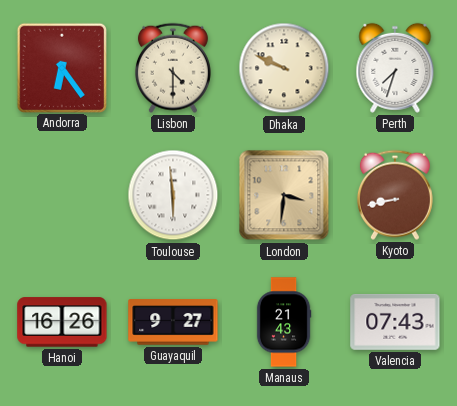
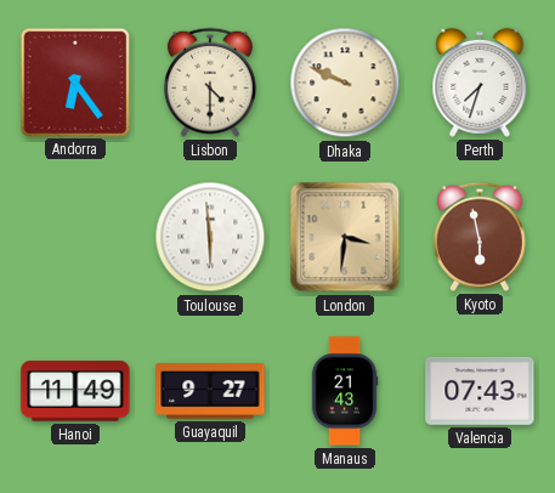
Kyoto: 8:43 -> 5:58 (480, 237)
Hanoi: 16:26 -> 11:49 (75, 391)
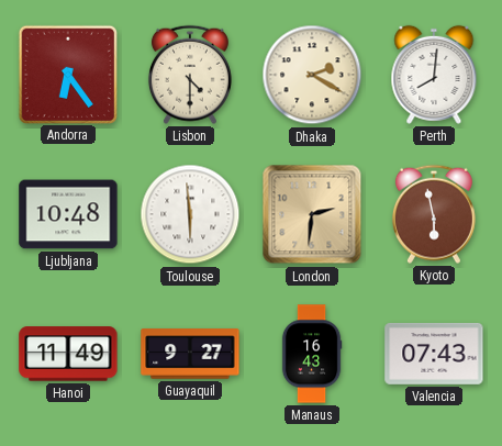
Dhaka: 9:49 -> 2:20 (312, 75)
Perth: 7:33 -> 8:01 (434, 75)
Ljubljana: none -> 10:48 (68, 214)
London: 3:31 -> 2:31 (312, 214)
Manaus: 21:43 -> 16:43 (312, 354)
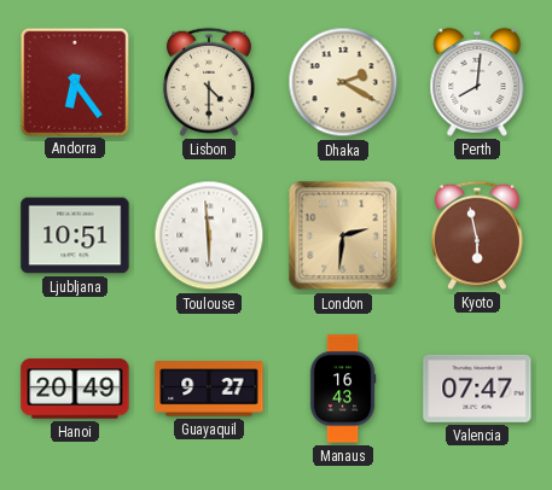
Ljubljana: 10:48 -> 10:51 (75, 235)
Hanoi: 11:49 -> 20:49 (75, 389)
Valencia: 07:43 -> 07:47 (477, 389)
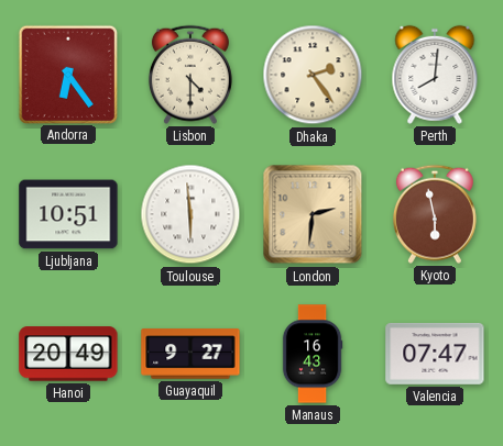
Dhaka: 2:20 -> 2:24 (313, 75)
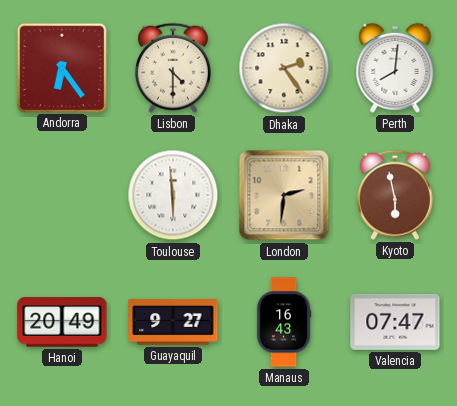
Ljubljana: 10:51 -> none (68, 214)
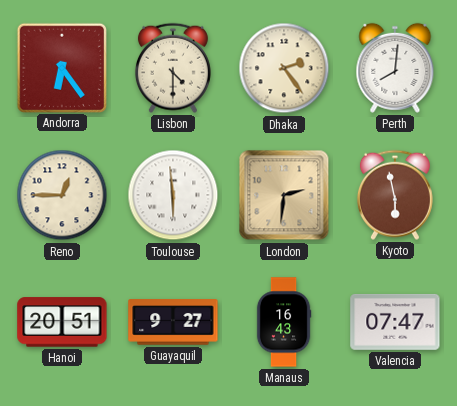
Reno: none -> 12:45 (62, 195)
Hanoi: 20:49 -> 20:51 (62, 322)
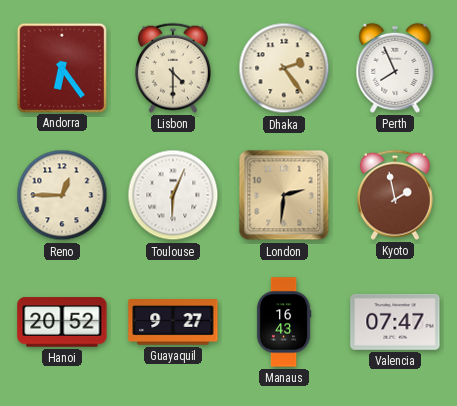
Perth: 8:01 -> 7:56 (395, 68)
Toulouse: 5:59 -> 6:04 (173, 195)
Kyoto: 5:58 -> 1:58 (395, 195)
Hanoi: 20:51 -> 20:52 (62, 322)
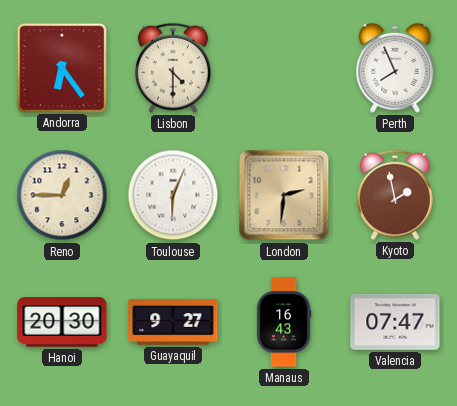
Dhaka: 2:24 -> none (284, 68)
Hanoi: 20:52 -> 20:30 (62, 322)
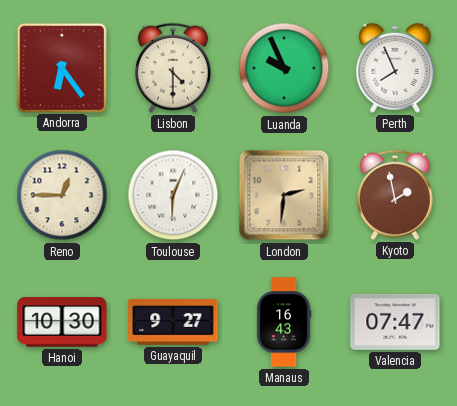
Luanda: none -> 9:56 (284, 68)
Hanoi: 20:30 -> 10:30 (62, 322)
